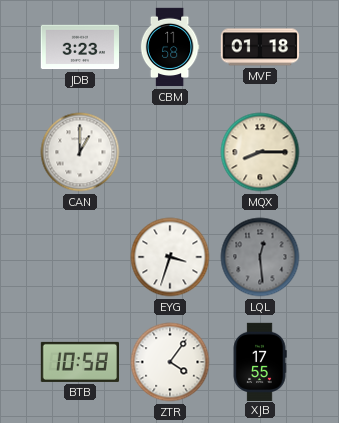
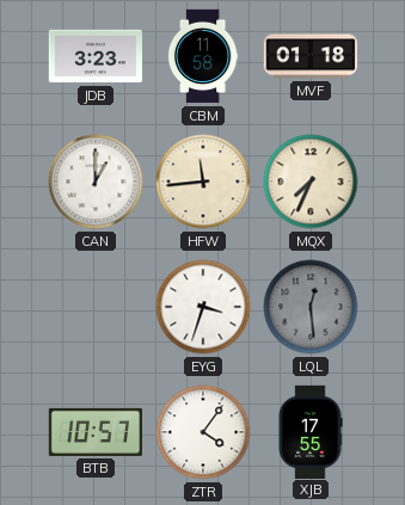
HFW: none -> 11:44 (203, 181)
MQX: 8:15 -> 7:34 (311, 181)
BTB: 10:58 -> 10:57 (94, 432)
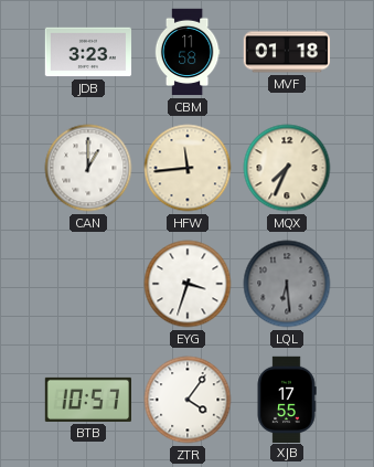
LQL: 12:29 -> 6:29 (287, 284)
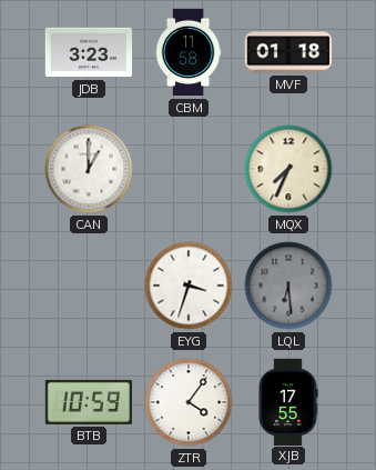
HFW: 11:44 -> none (188, 168)
BTB: 10:57 -> 10:59 (88, 402)
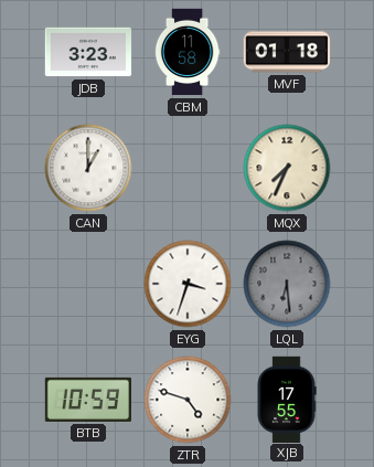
ZTR: 4:06 -> 4:48 (188, 400)
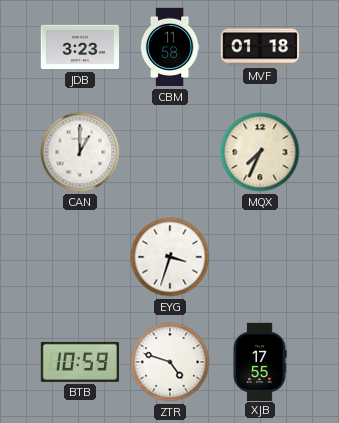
LQL: 6:29 -> none (287, 284)
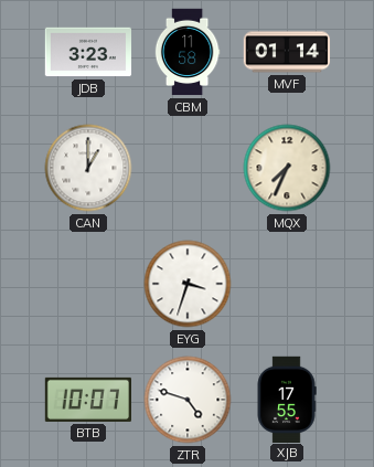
MVF: 01:18 -> 01:14 (287, 52)
BTB: 10:59 -> 10:07 (87, 400)
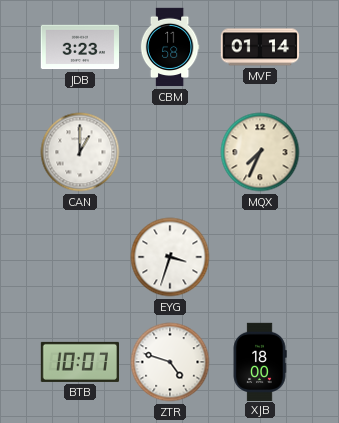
XJB: 17:55 -> 18:00 (260, 361)
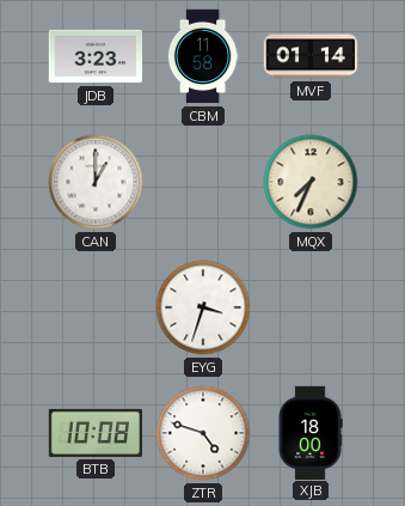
BTB: 10:07 -> 10:08 (94, 433)
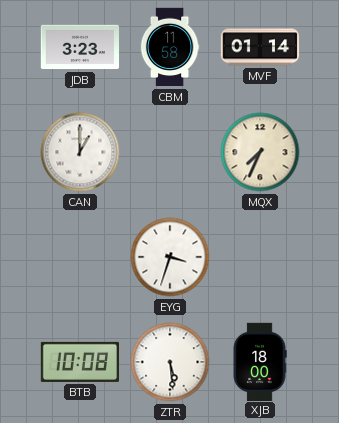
ZTR: 4:48 -> 5:29 (170, 362)
